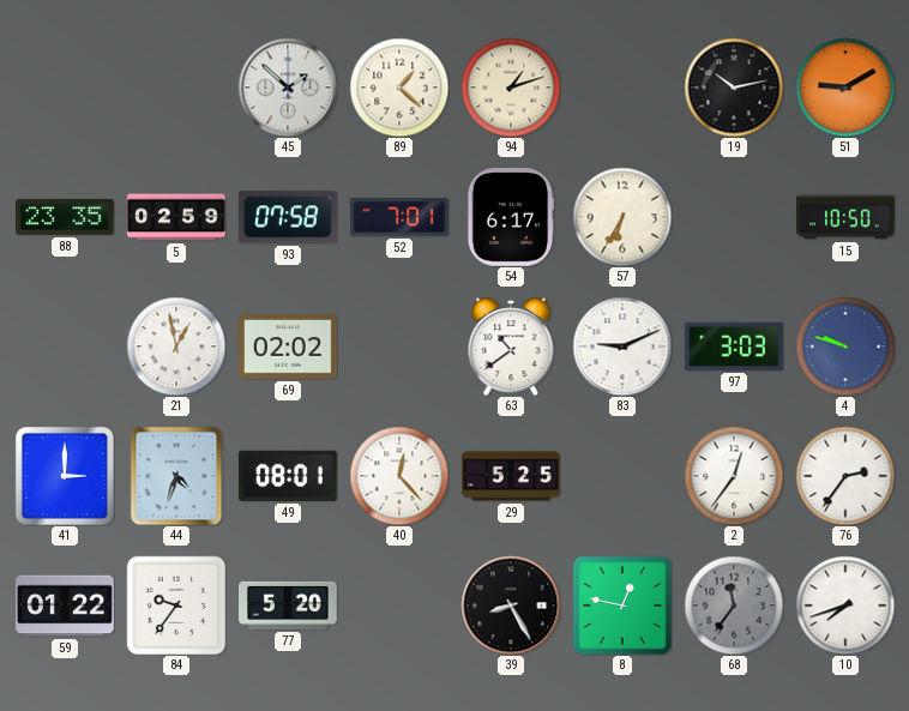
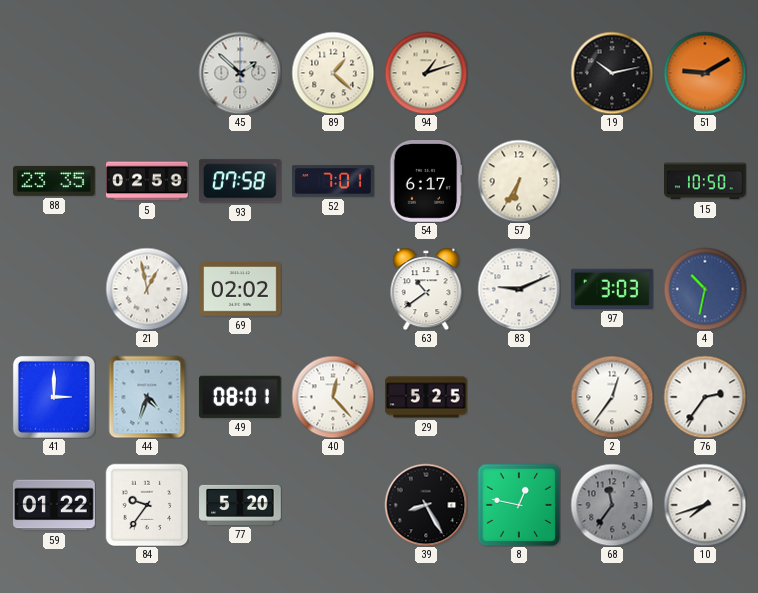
4: 9:48 -> 10:32 (705, 289)
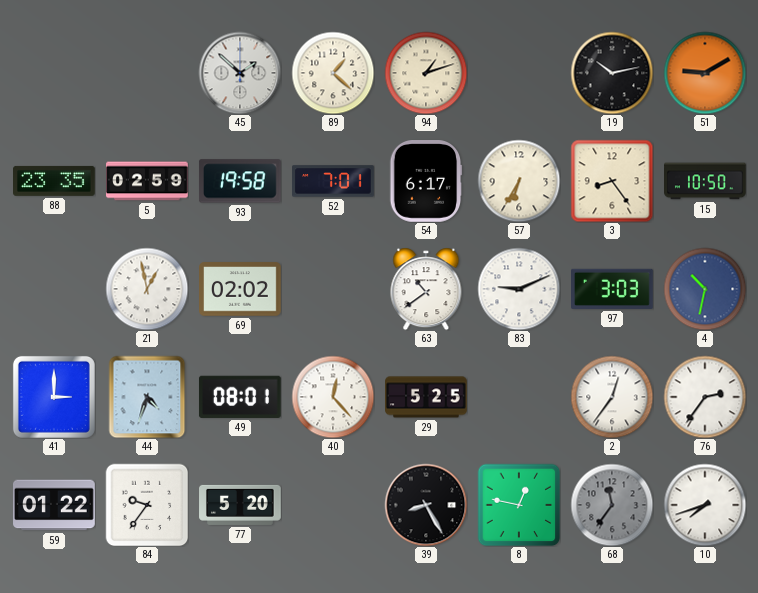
93: 07:58 -> 19:58 (240, 181)
3: none -> 8:24 (612, 181)
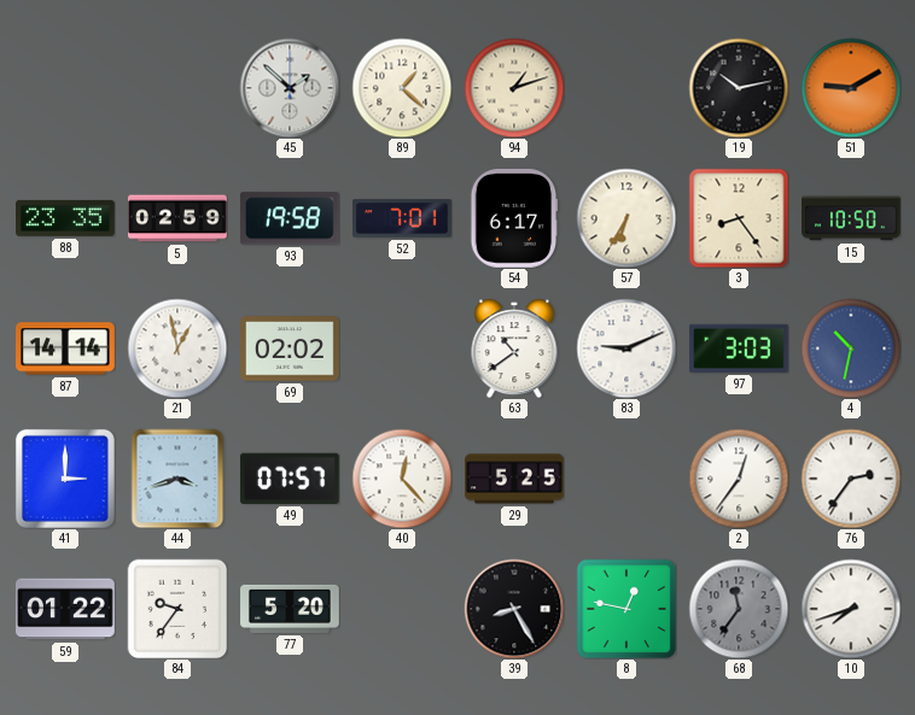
87: none -> 14:14 (65, 348)
44: 4:33 -> 3:42 (177, 479)
49: 08:01 -> 07:57 (290, 479)
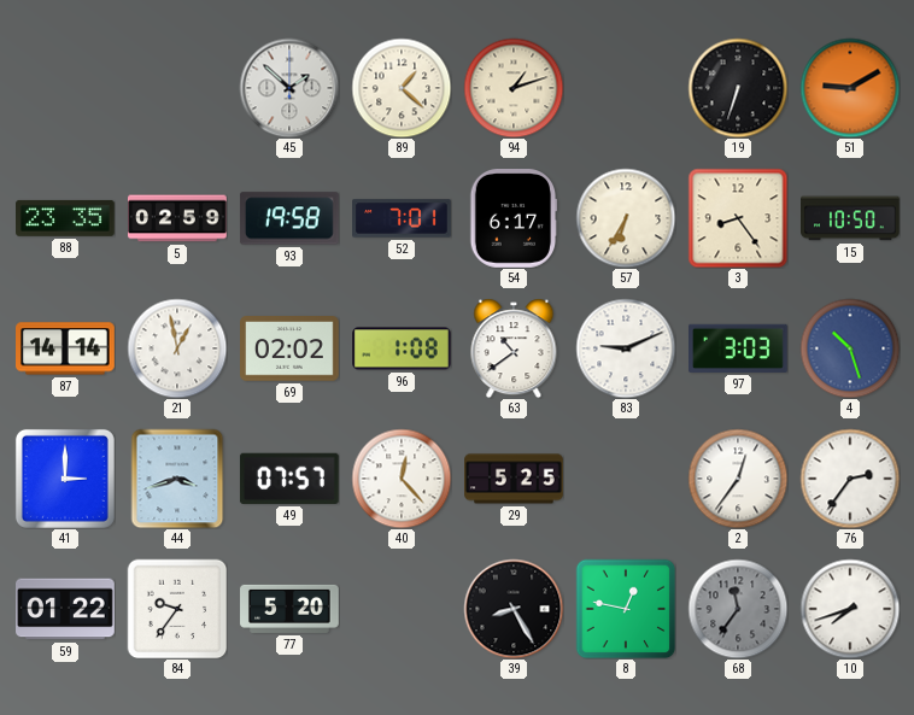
19: 10:13 -> 6:33 (738, 88)
96: none -> 1:08 (402, 348)
4: 10:32 -> 10:27 (850, 348)
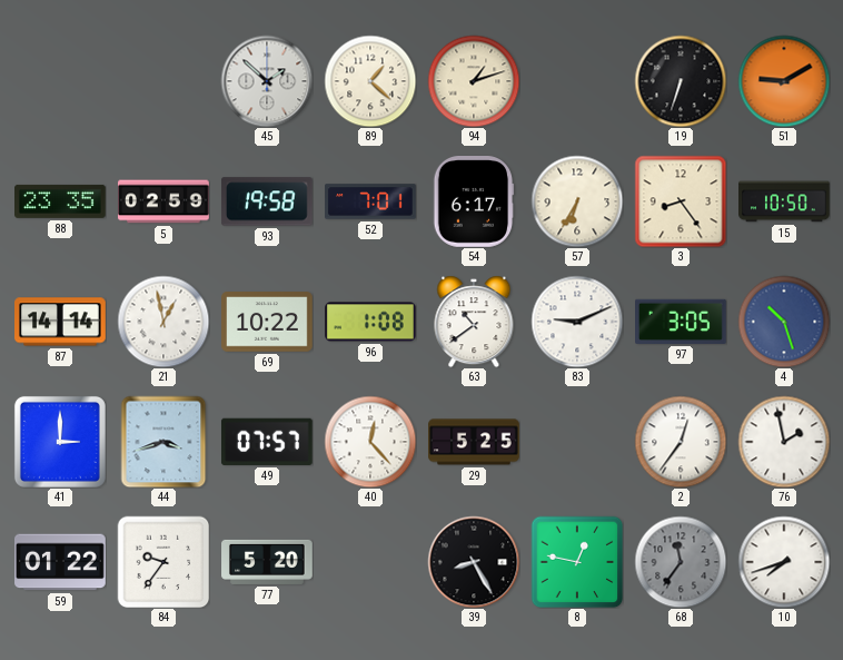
69: 02:02 -> 10:22 (268, 322)
97: 3:03 -> 3:05 (682, 322)
76: 2:36 -> 1:58 (784, 442)
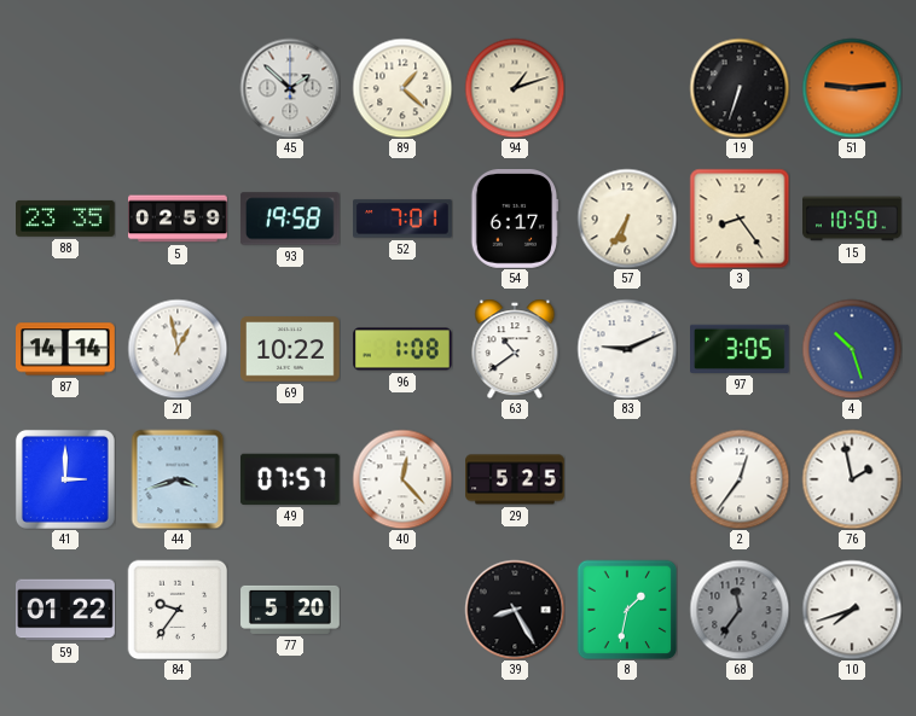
51: 9:10 -> 9:14 (852, 88)
8: 12:47 -> 1:32 (627, 610)
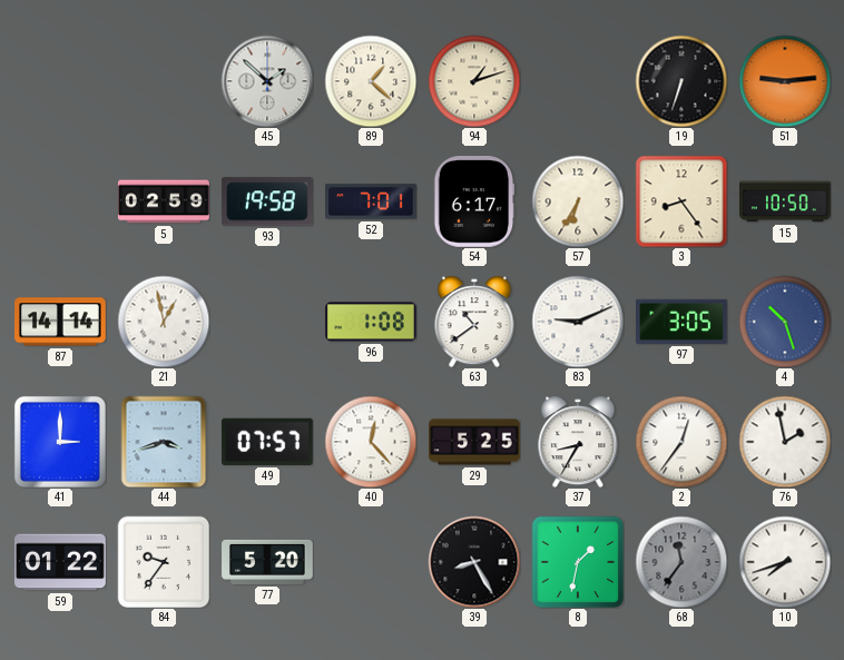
88: 23:35 -> none (66, 219)
69: 10:22 -> none (291, 349)
37: none -> 8:35 (578, 442)
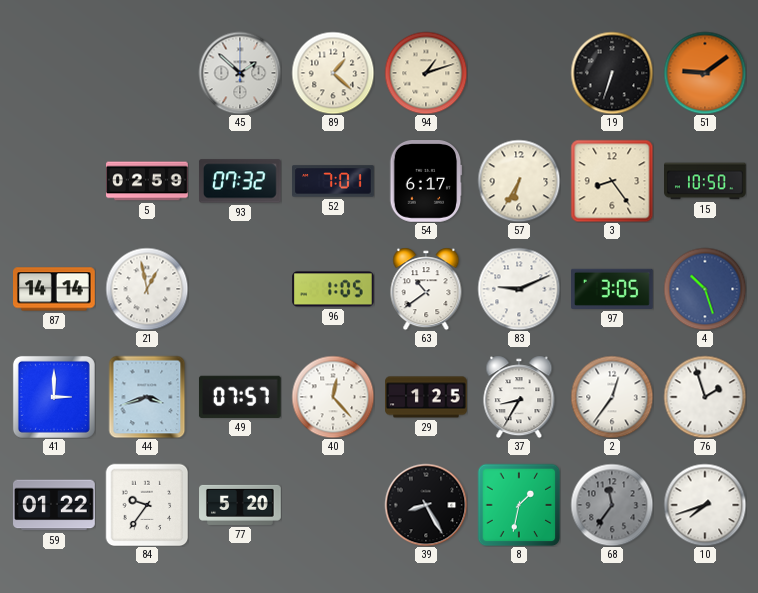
51: 9:14 -> 9:09 (705, 73)
93: 19:58 -> 07:32 (240, 181)
96: 1:08 -> 1:05 (333, 289)
29: 5:25 -> 1:25 (426, 397)
76: 1:58 -> 1:57 (705, 397)
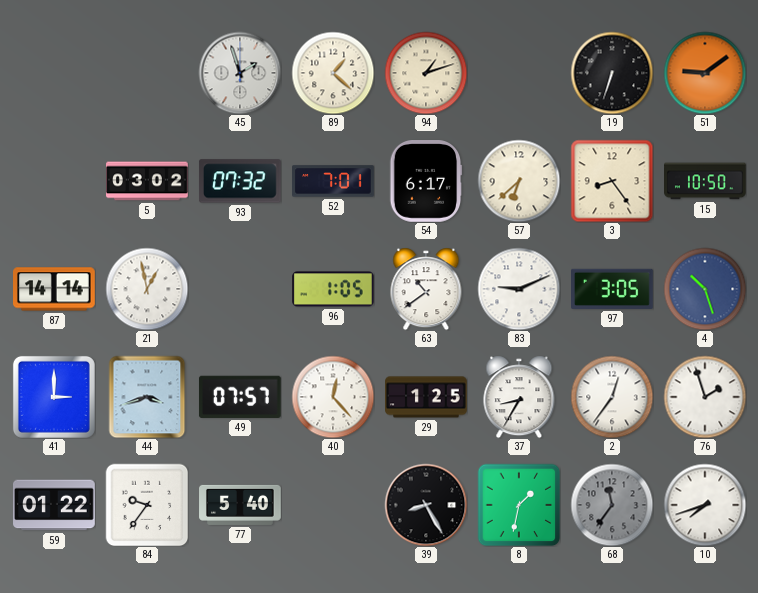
45: 1:52 -> 1:57 (240, 73)
5: 02:59 -> 03:02 (148, 181)
57: 6:35 -> 6:38 (519, 181)
77: 5:20 -> 5:40 (240, 505)
